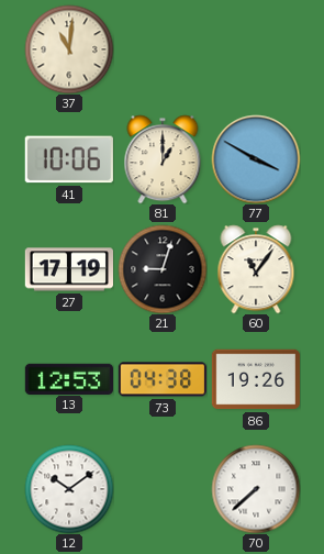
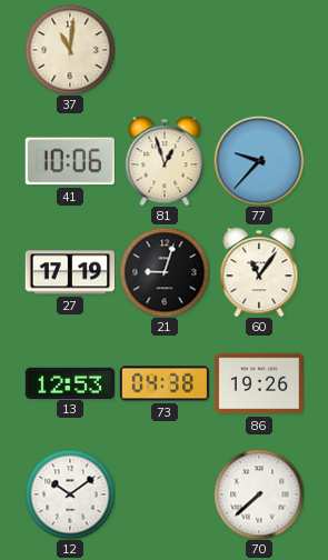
81: 1:00 -> 12:57 (165, 161)
77: 3:50 -> 9:37 (259, 161)
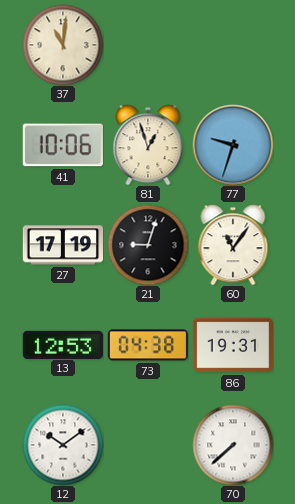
77: 9:37 -> 9:33 (233, 145)
86: 19:26 -> 19:31 (232, 345)
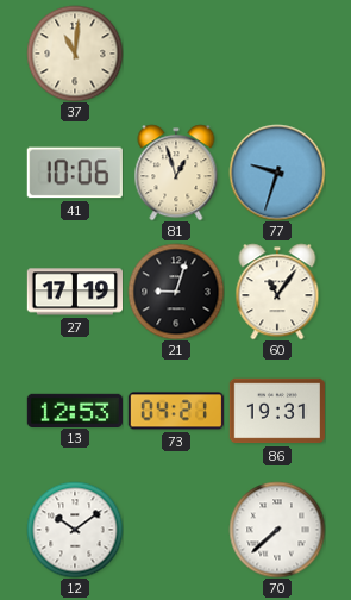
73: 04:38 -> 04:21 (175, 411)
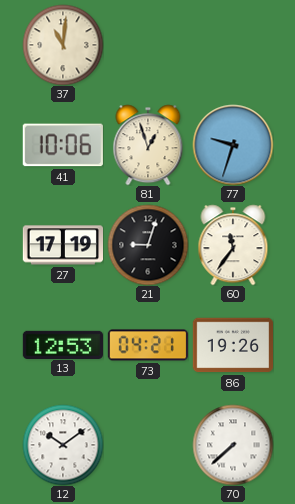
60: 11:06 -> 11:36 (233, 245)
86: 19:31 -> 19:26 (232, 345)
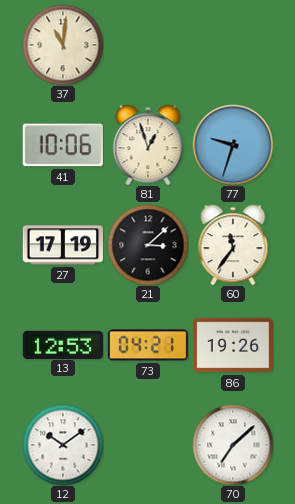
21: 9:03 -> 3:08 (148, 245)
70: 7:38 -> 7:08 (233, 445)
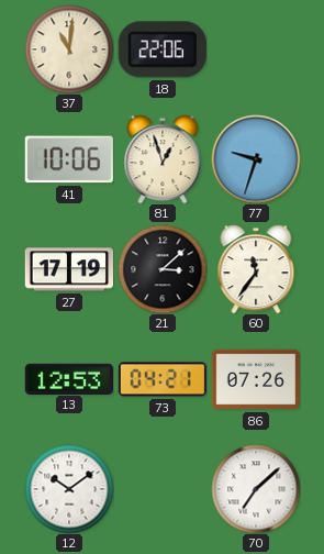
18: none -> 22:06 (163, 49)
86: 19:26 -> 07:26 (255, 379)
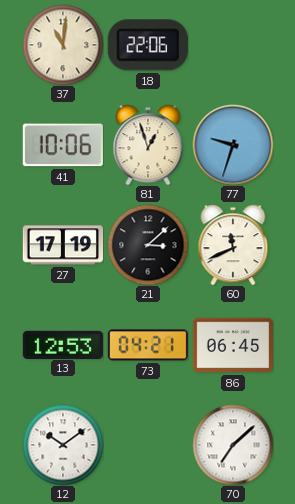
60: 11:36 -> 11:41 (233, 245)
86: 07:26 -> 06:45 (232, 345)
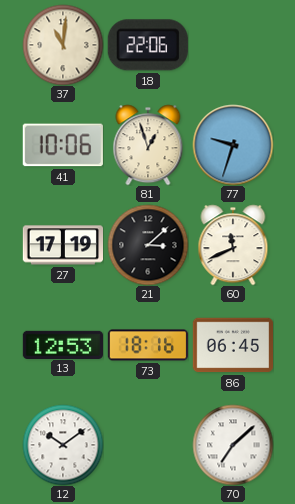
73: 04:21 -> 18:16 (147, 345)
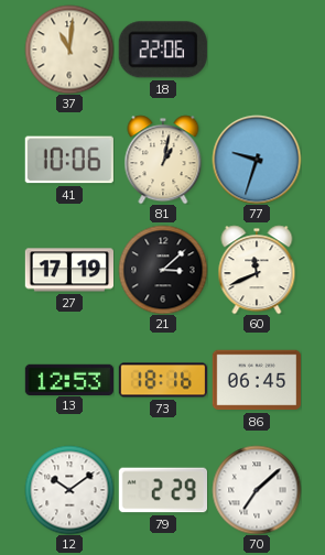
81: 12:57 -> 1:02 (163, 160)
79: none -> 2:29 (162, 490)
